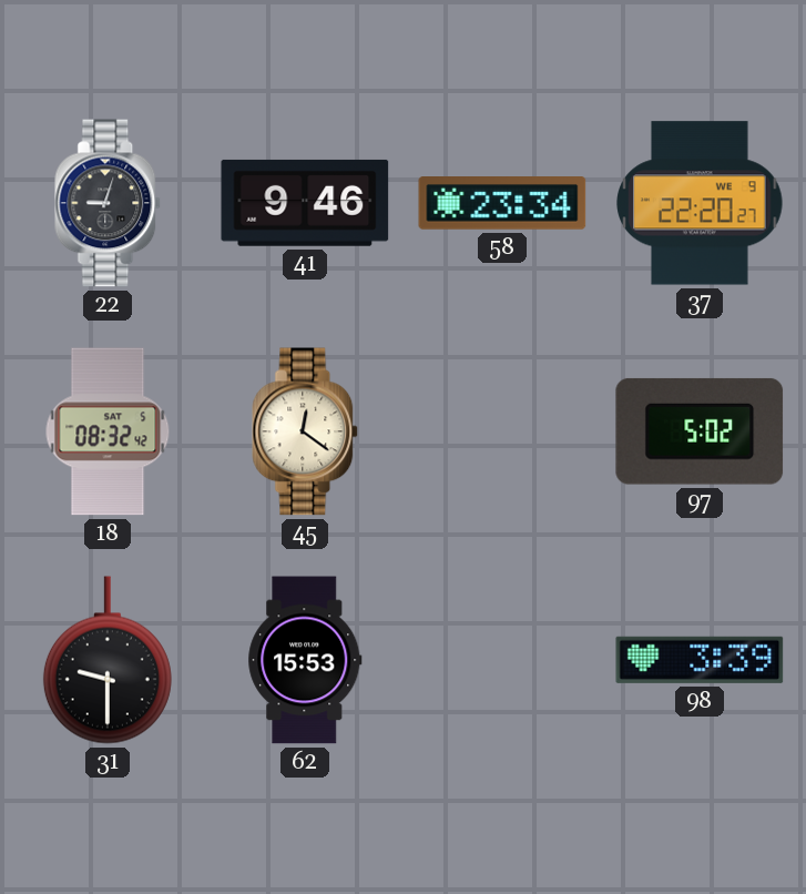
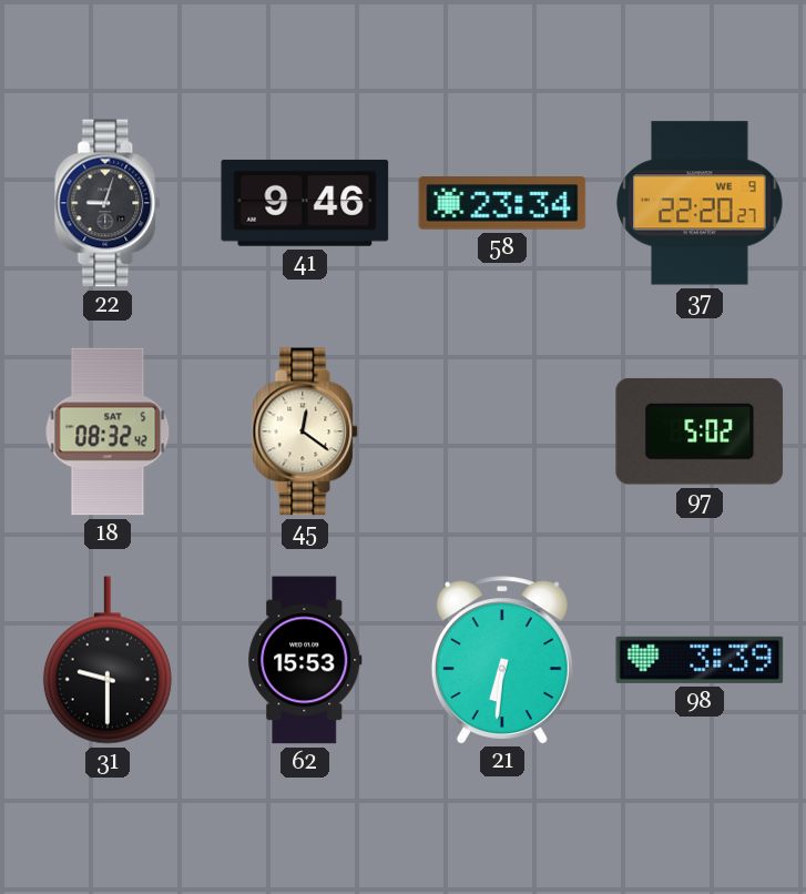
21: none -> 6:31 (502, 660)
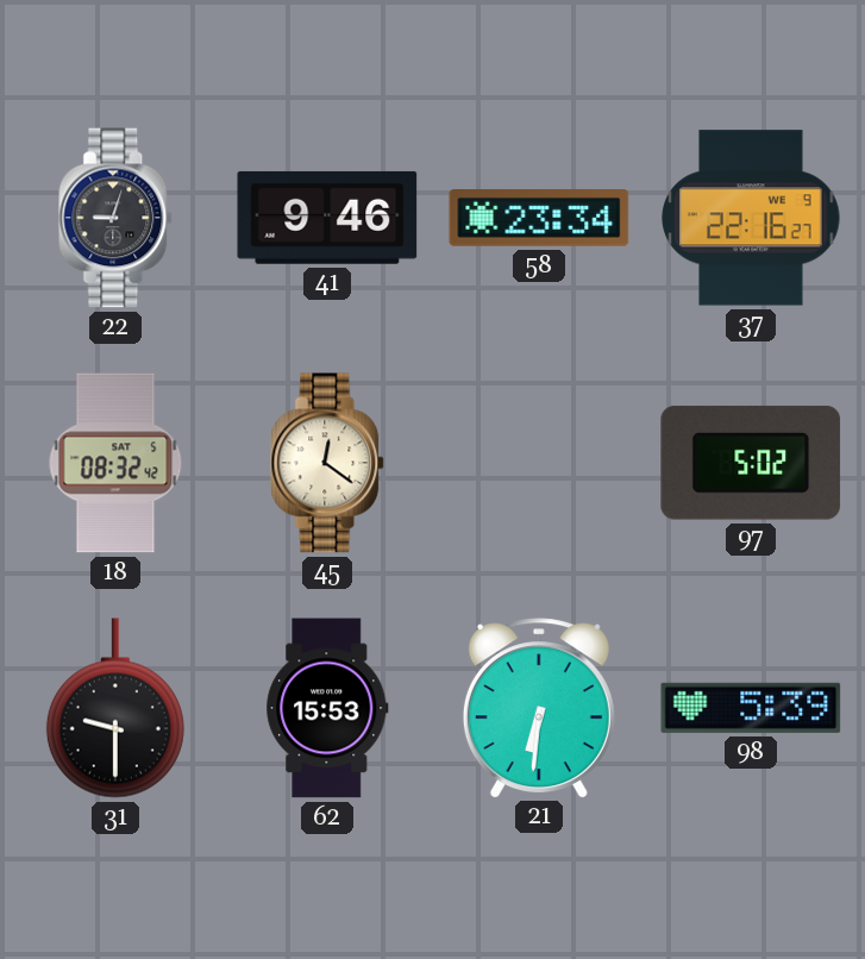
37: 22:20 -> 22:16 (751, 218)
98: 3:39 -> 5:39 (751, 708)
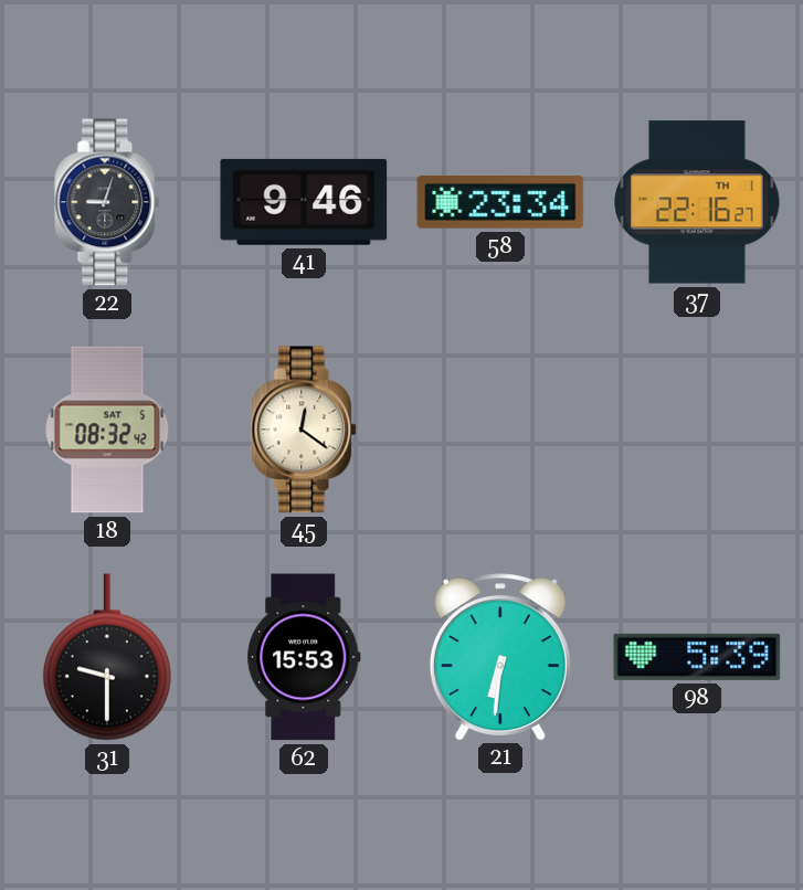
37 date: WE 9 -> TH 1 (697, 202)
97: 5:02 -> none (751, 463)
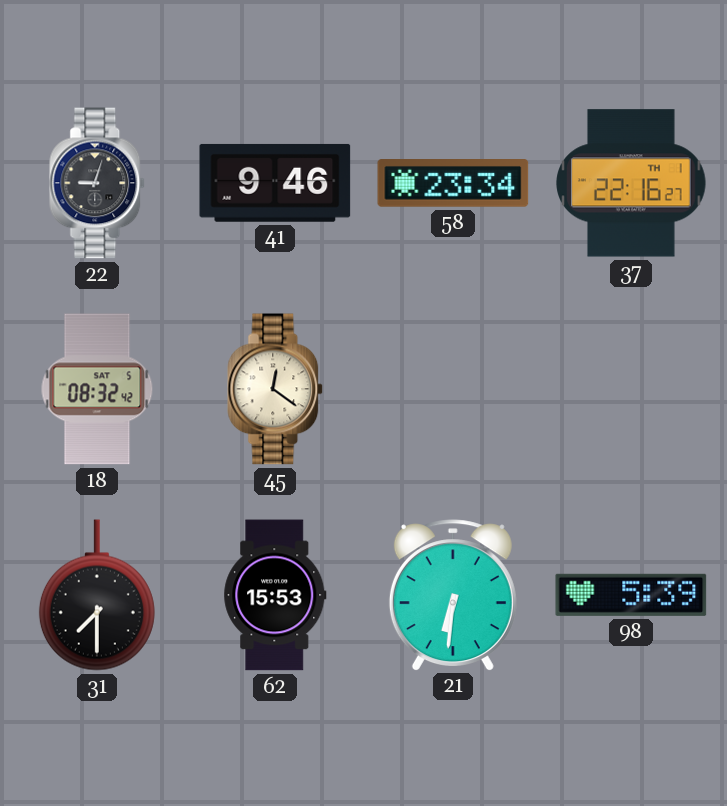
31: 9:30 -> 7:30 (97, 595)
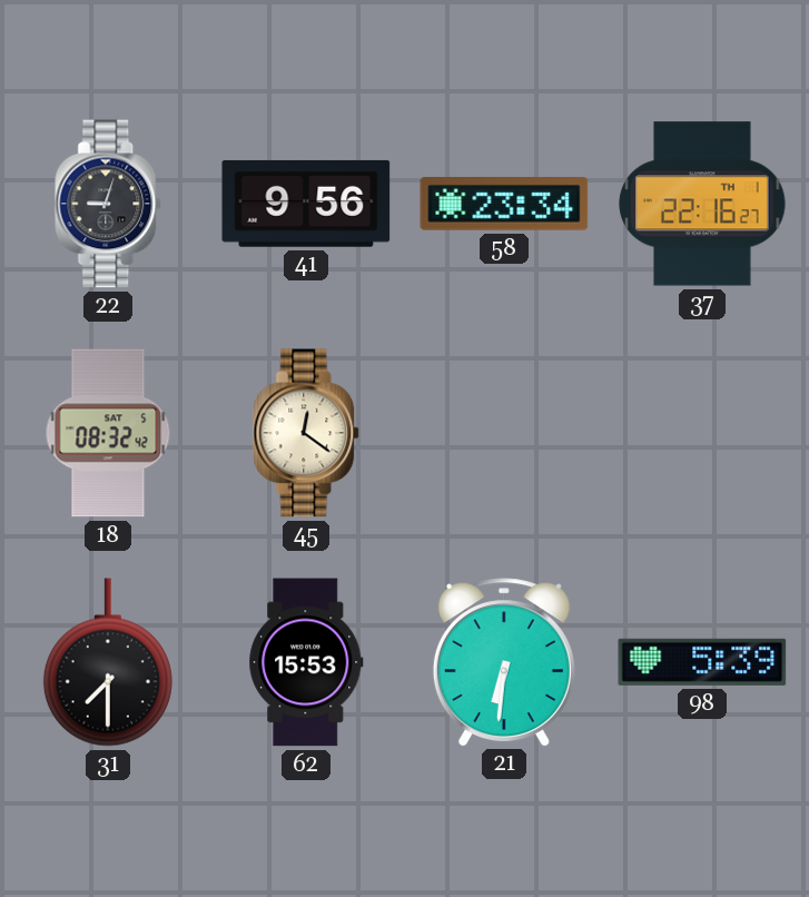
41: 9:46 -> 9:56 (306, 204)
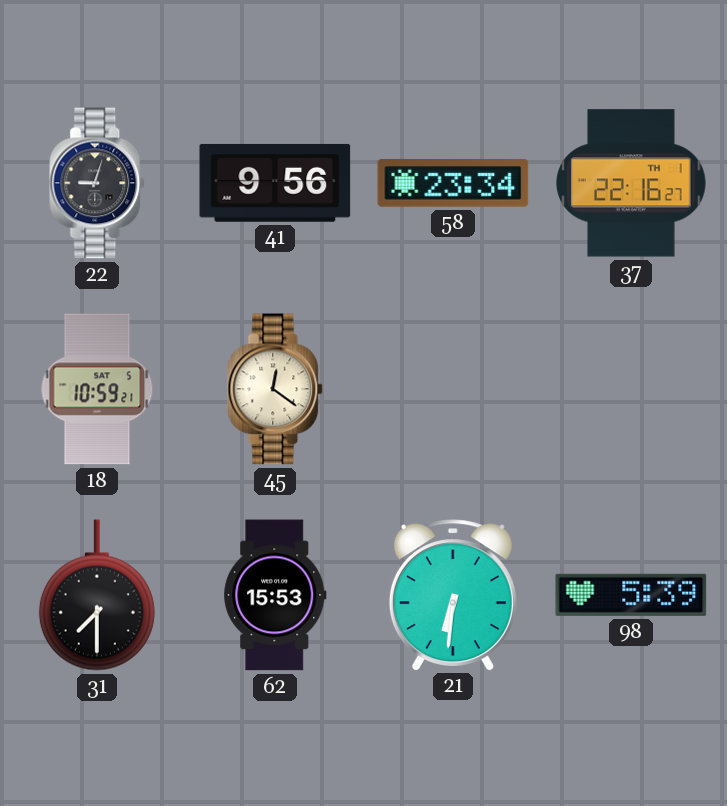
18: 08:32 -> 10:59 (97, 389)
